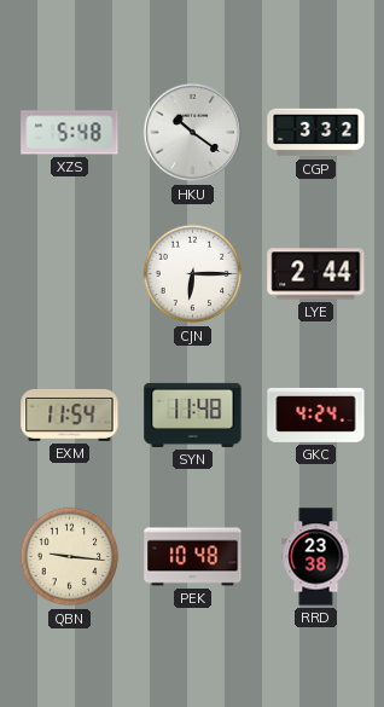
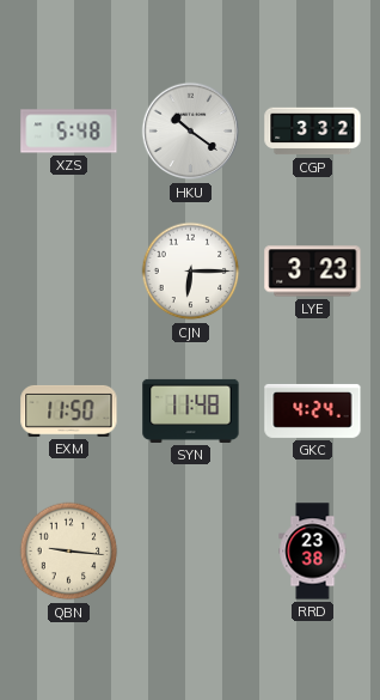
LYE: 2:44 -> 3:23 (313, 272)
EXM: 11:54 -> 11:50 (69, 410)
PEK: 10:48 -> none (193, 557)
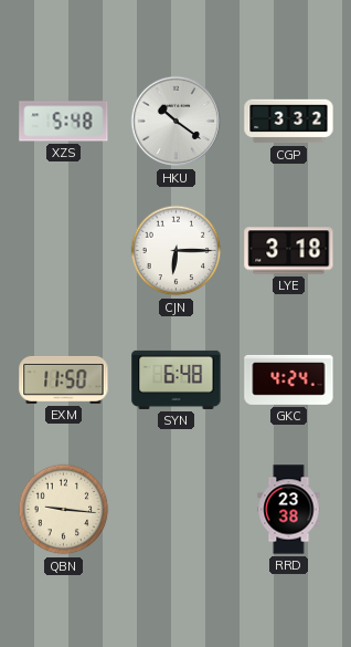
LYE: 3:23 -> 3:18 (289, 251)
SYN: 11:48 -> 6:48 (177, 379)
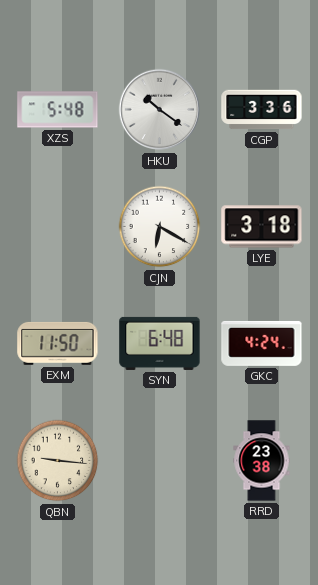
CGP: 3:32 -> 3:36 (262, 110)
CJN: 6:15 -> 6:20 (160, 227)
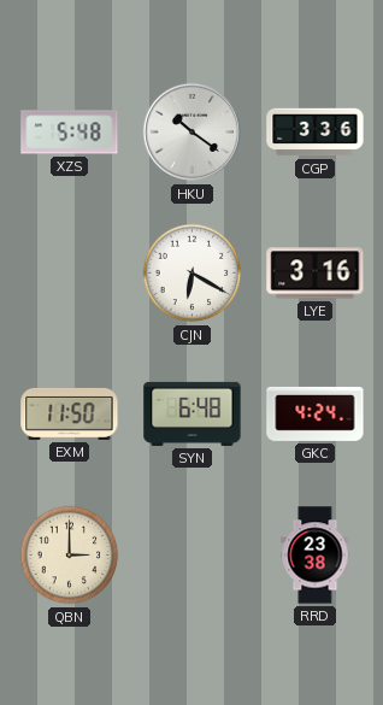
LYE: 3:18 -> 3:16 (316, 274)
QBN: 9:16 -> 3:00 (70, 556)
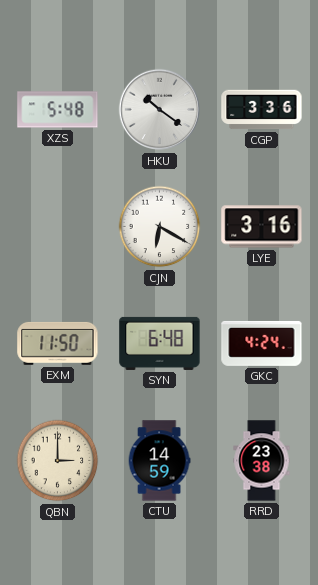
CTU: none -> 14:59 (159, 461)
